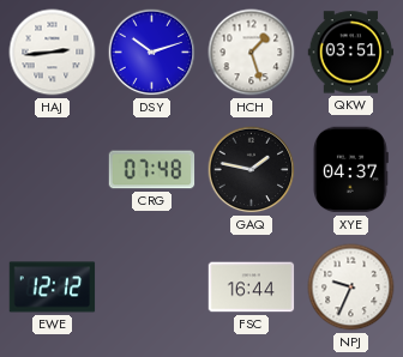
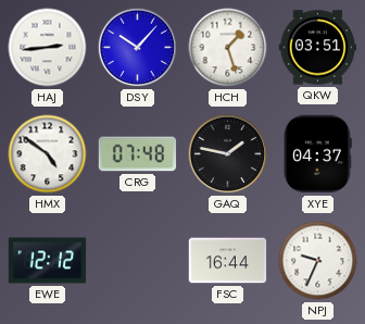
DSY: 10:12 -> 10:07 (138, 48)
HMX: none -> 4:51 (48, 154)
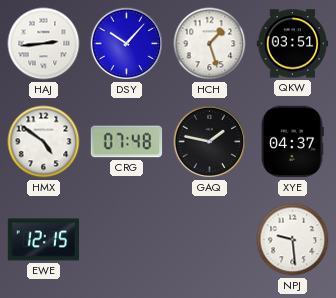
EWE: 12:12 -> 12:15 (44, 240)
FSC: 16:44 -> none (228, 261)
NPJ: 9:34 -> 9:29 (293, 240)
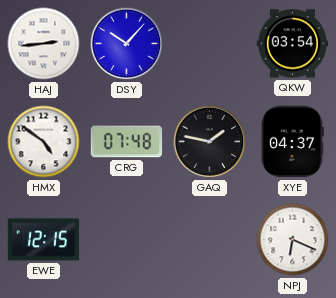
HCH: 1:27 -> none (210, 44)
QKW: 03:51 -> 03:54 (293, 44)
NPJ: 9:29 -> 6:19 (293, 240)
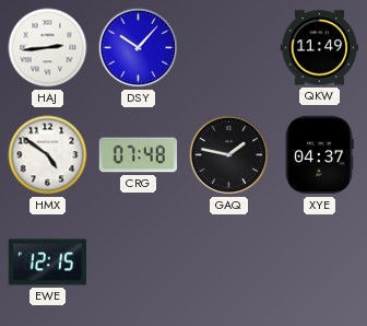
QKW: 03:54 -> 11:49 (320, 48)
NPJ: 6:19 -> none (293, 240)
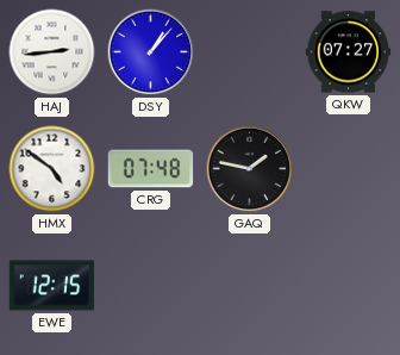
DSY: 10:07 -> 1:07 (151, 52)
QKW: 11:49 -> 07:27 (349, 52)
XYE: 04:37 -> none (320, 155)
